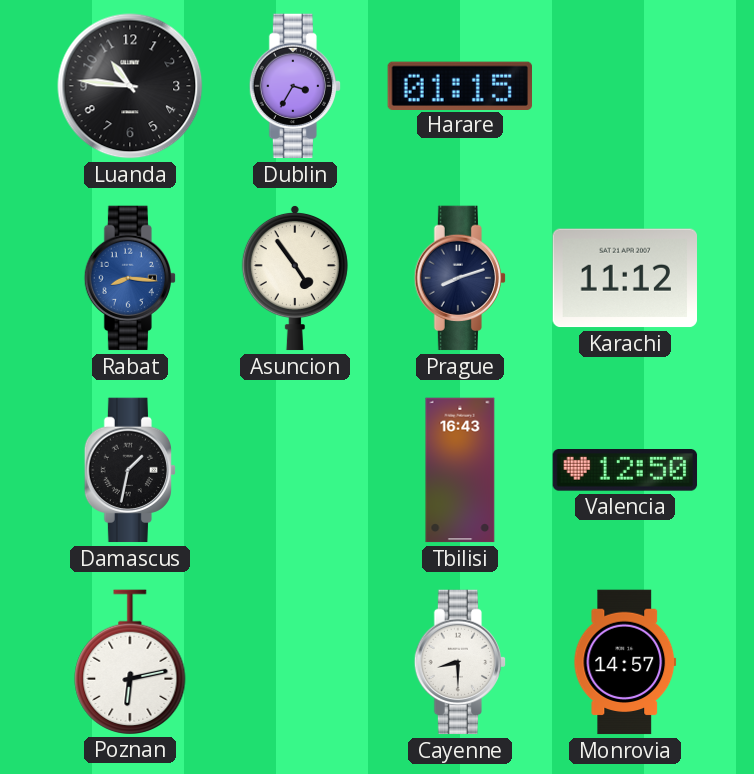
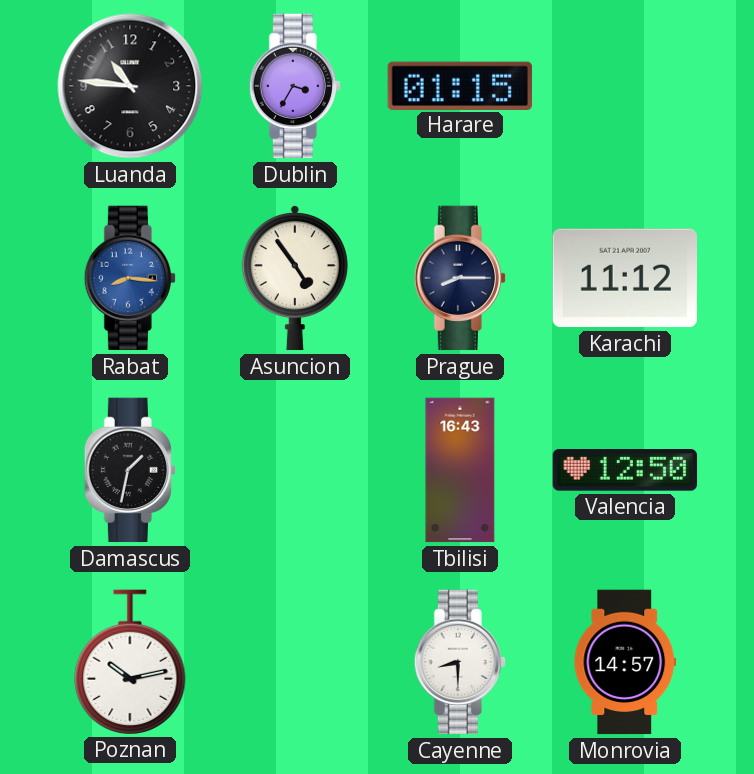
Prague: 8:12 -> 8:15 (459, 278)
Poznan: 6:13 -> 10:13 (130, 662)
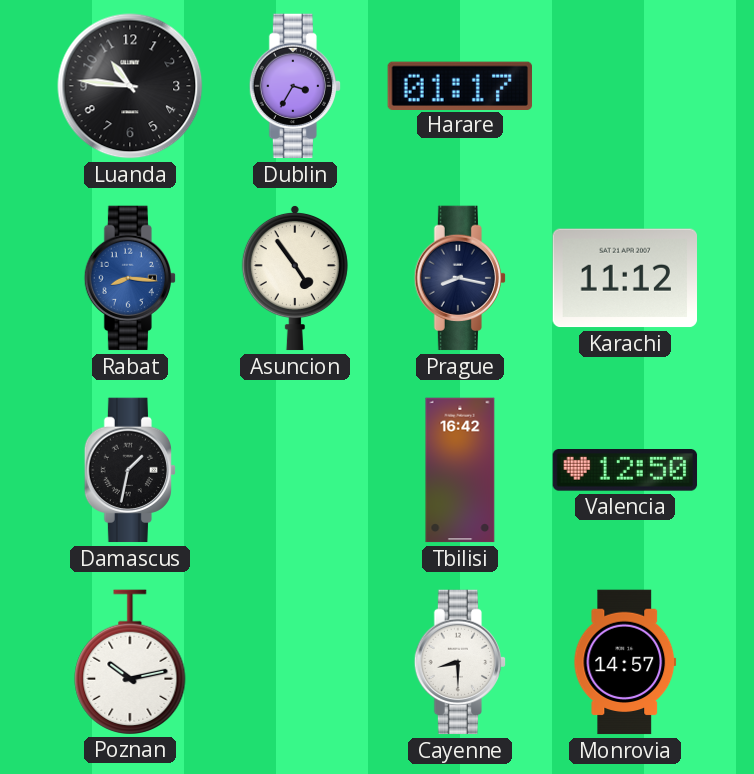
Harare: 01:15 -> 01:17 (459, 85)
Prague: 8:15 -> 8:17 (459, 278)
Tbilisi: 16:43 -> 16:42 (460, 470)
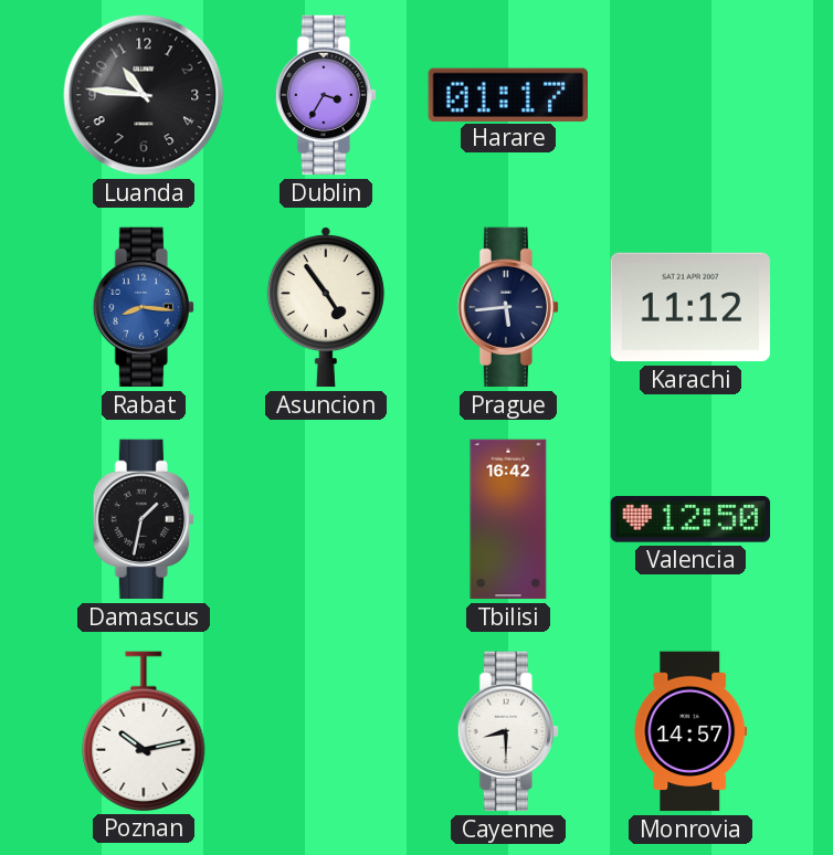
Prague: 8:17 -> 5:44 (507, 307)
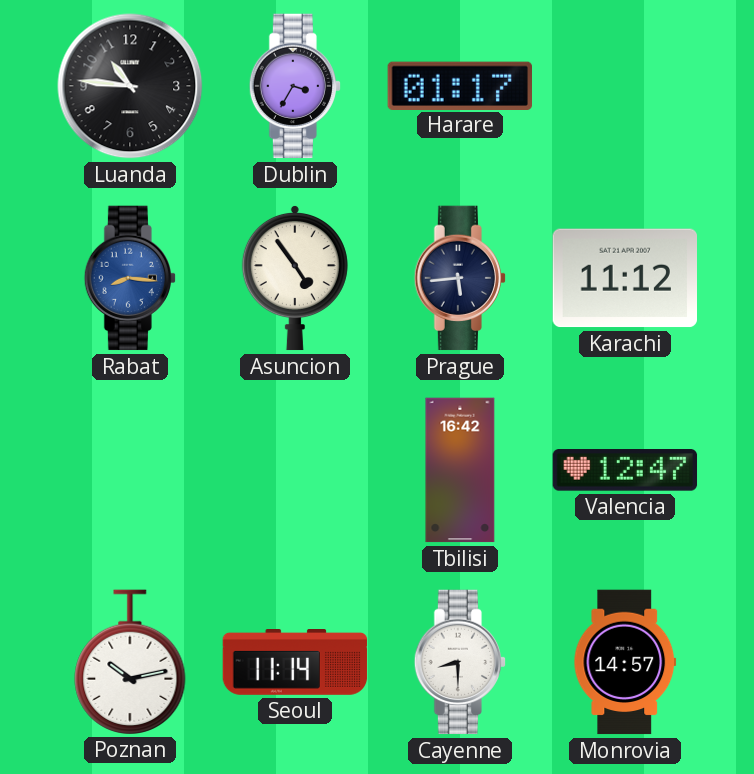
Damascus: 1:32 -> none (143, 519)
Valencia: 12:50 -> 12:47 (625, 470)
Seoul: none -> 11:14 (295, 663)
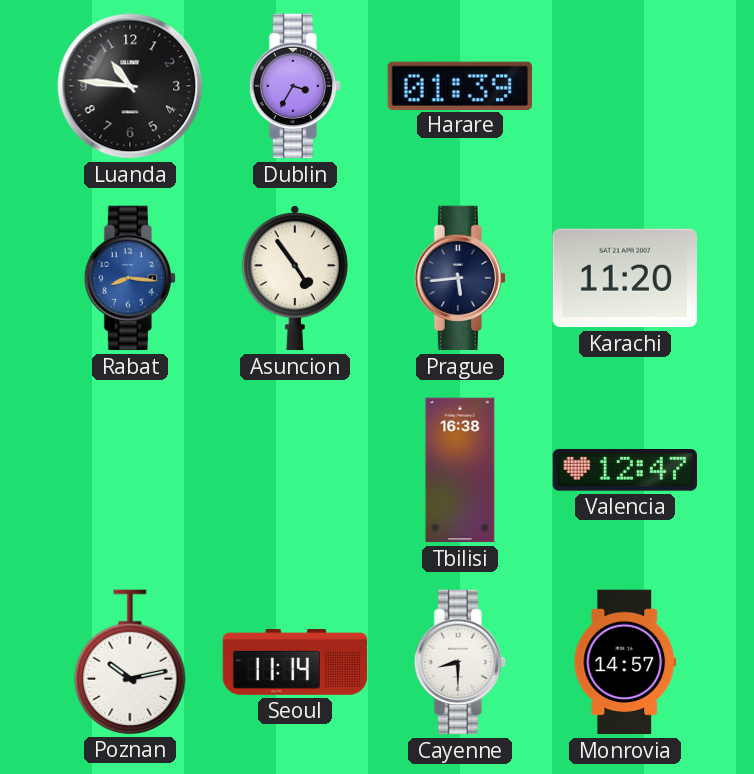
Harare: 01:17 -> 01:39 (459, 85)
Karachi: 11:12 -> 11:20 (624, 278)
Tbilisi: 16:42 -> 16:38 (460, 470)
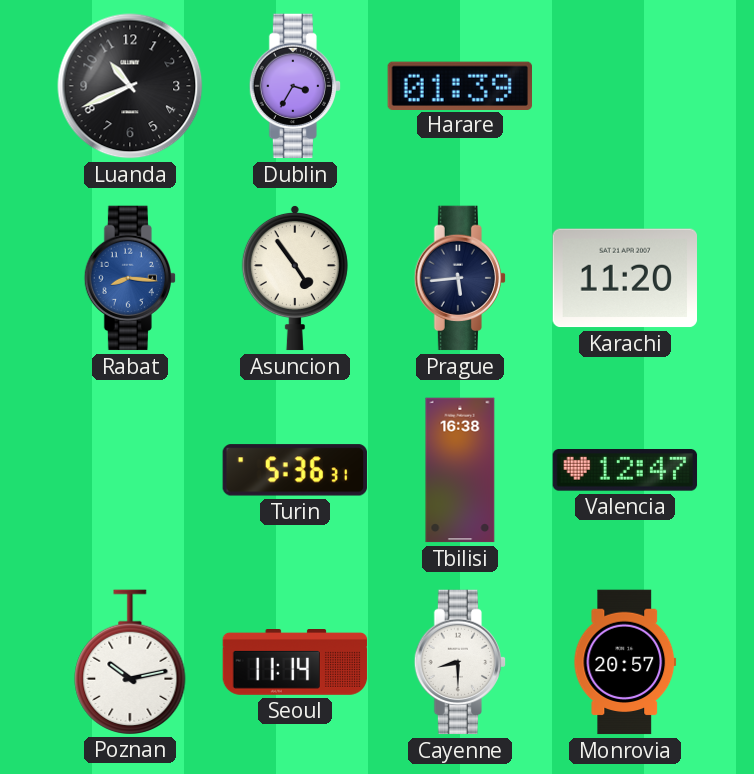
Luanda: 10:46 -> 10:41 (130, 86)
Turin: none -> 5:36 (294, 470)
Monrovia: 14:57 -> 20:57 (625, 662)
